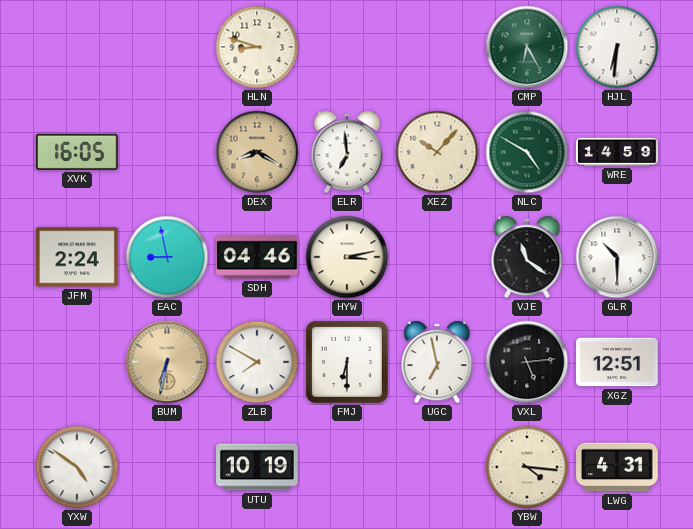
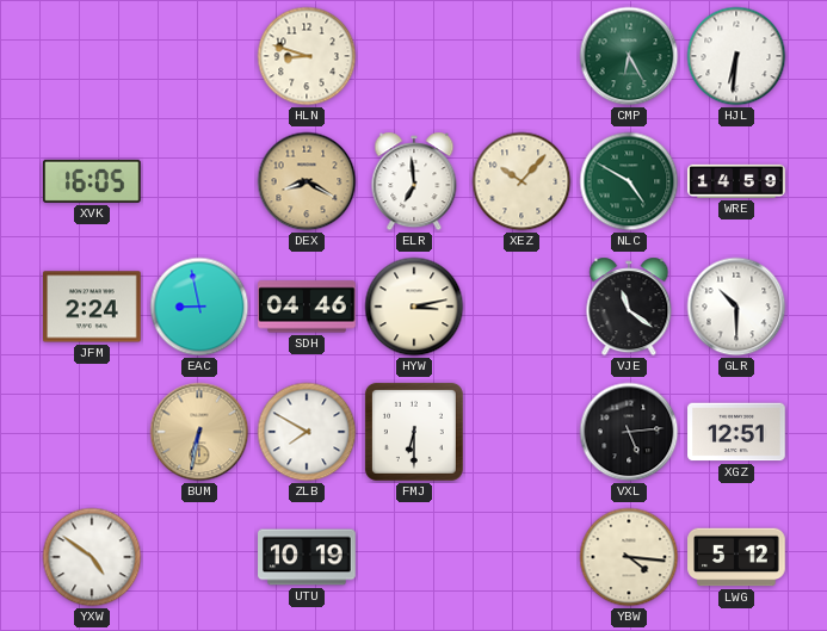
UGC: 6:58 -> none (437, 362)
LWG: 4:31 -> 5:12 (736, 557)
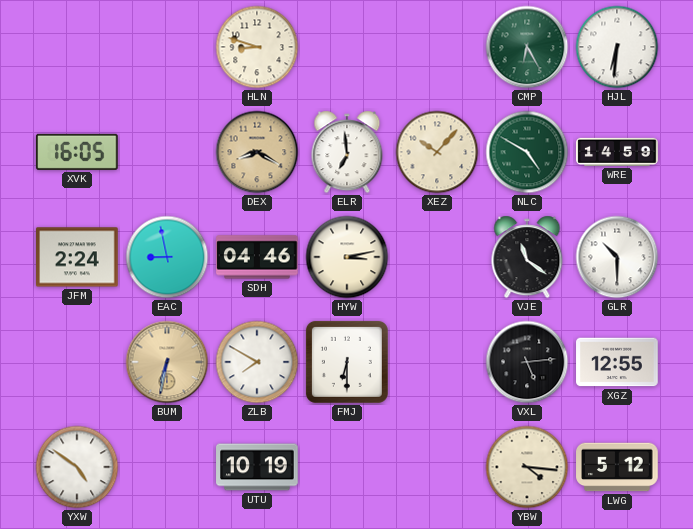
XGZ: 12:51 -> 12:55 (617, 362)
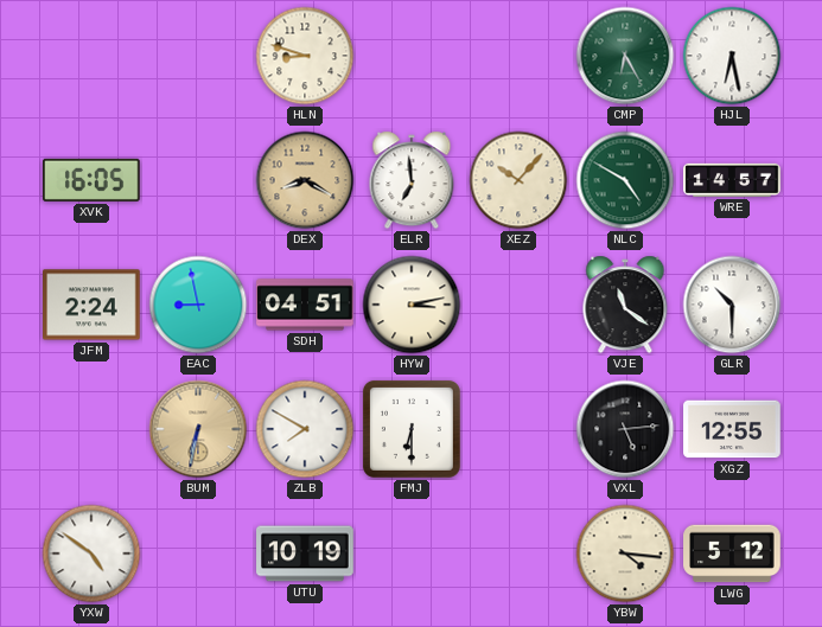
HJL: 6:31 -> 6:28 (732, 56)
WRE: 14:59 -> 14:57 (732, 180)
SDH: 04:46 -> 04:51 (305, 305)
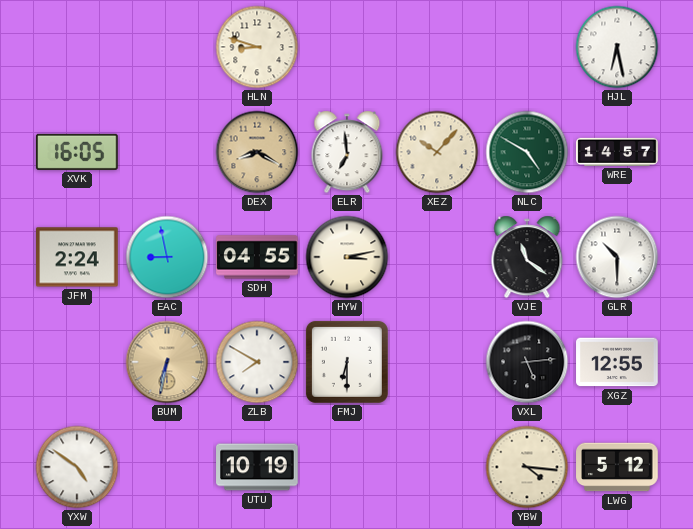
CMP: 6:25 -> none (625, 56)
SDH: 04:51 -> 04:55 (257, 257)
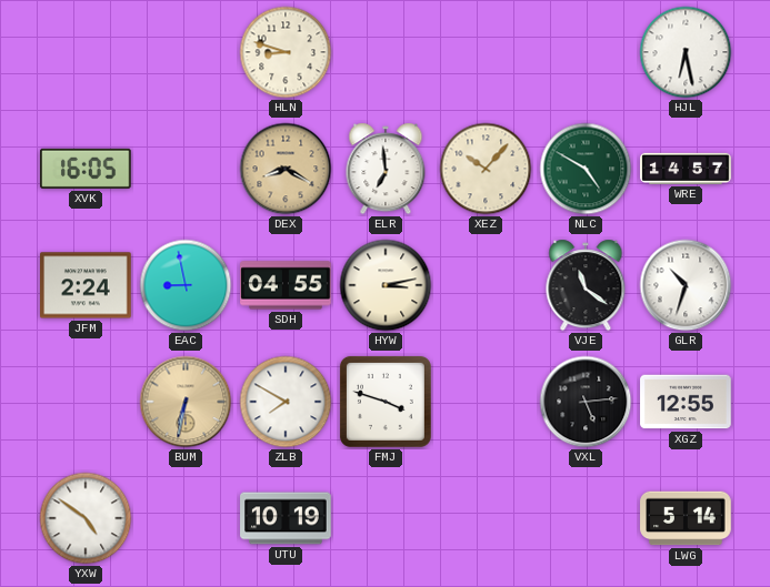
GLR: 10:30 -> 10:33 (686, 285)
FMJ: 6:30 -> 3:48 (386, 402)
YBW: 4:16 -> none (527, 467)
LWG: 5:12 -> 5:14 (686, 518)
